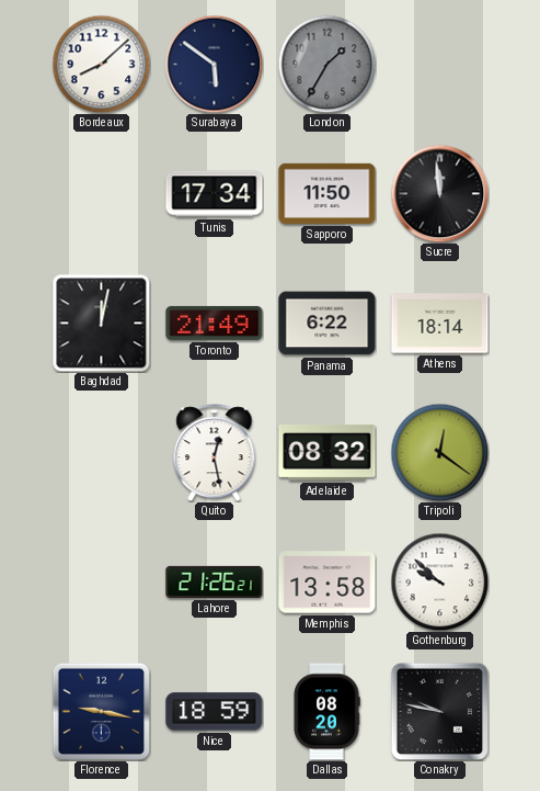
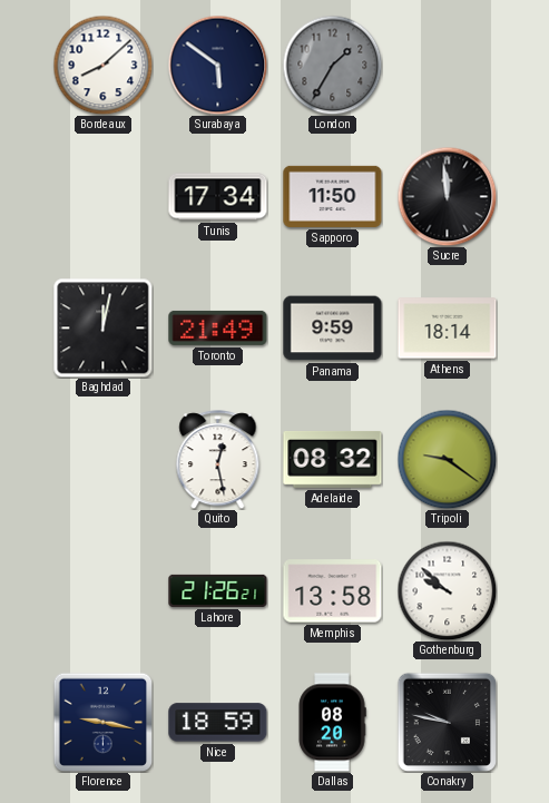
Panama: 6:22 -> 9:59 (333, 329)
Tripoli: 12:21 -> 9:21 (447, 459)
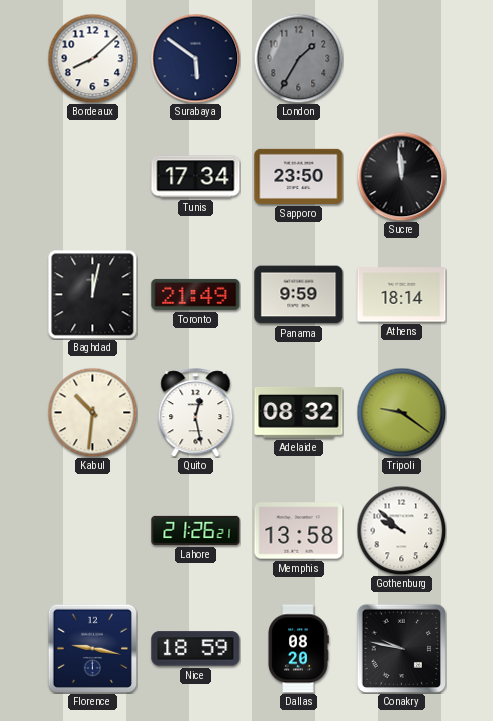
Sapporo: 11:50 -> 23:50 (299, 176)
Kabul: none -> 10:31 (92, 412)
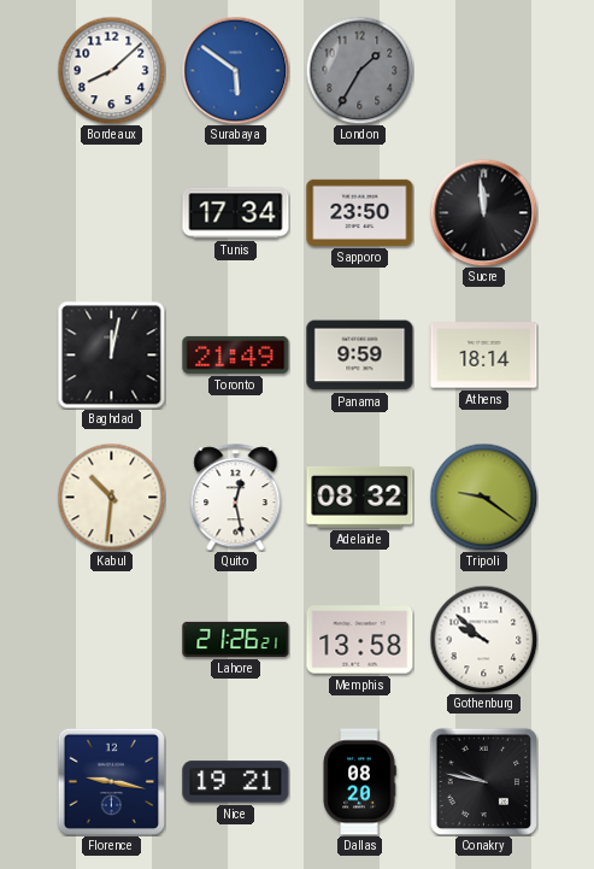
Surabaya dial: navy -> blue (235, 70)
Nice: 18:59 -> 19:21 (236, 782)
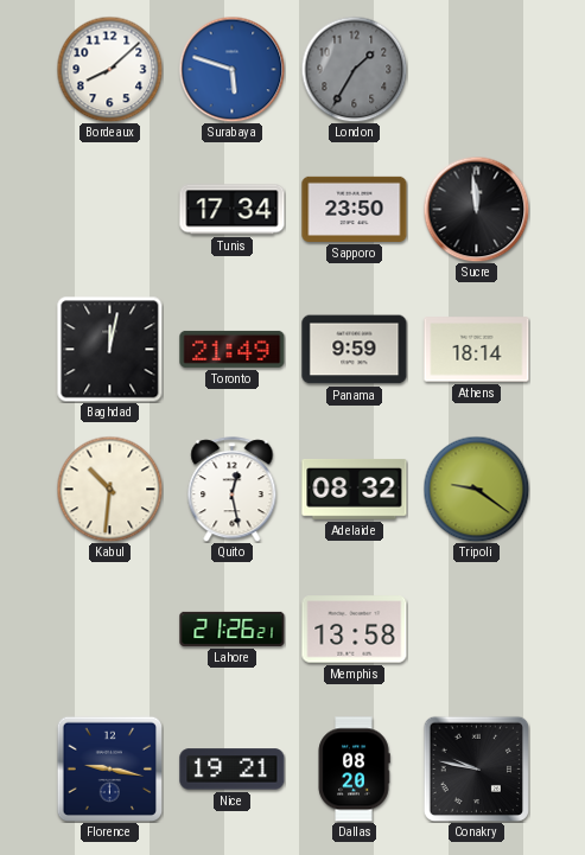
Surabaya: 5:51 -> 5:48 (231, 69)
Gothenburg: 9:52 -> none (483, 639)
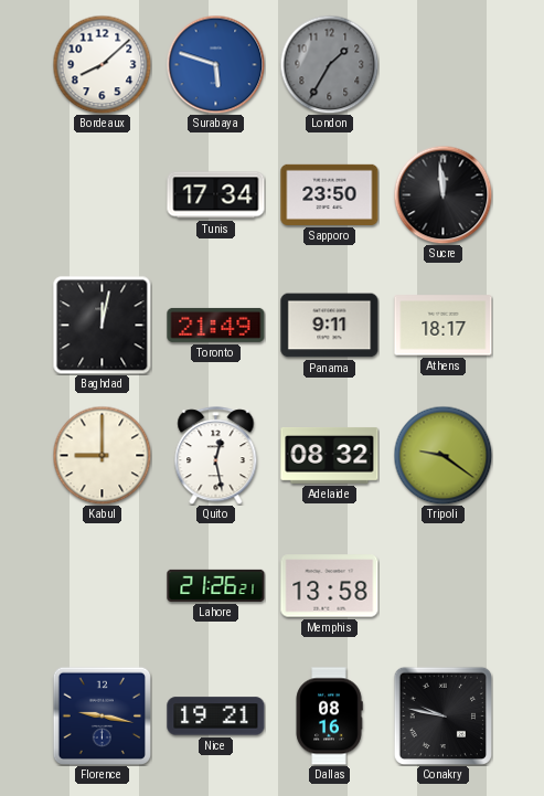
Panama: 9:59 -> 9:11 (330, 326)
Athens: 18:14 -> 18:17 (444, 326)
Kabul: 10:31 -> 9:00 (102, 455)
Dallas: 08:20 -> 08:16 (329, 717)
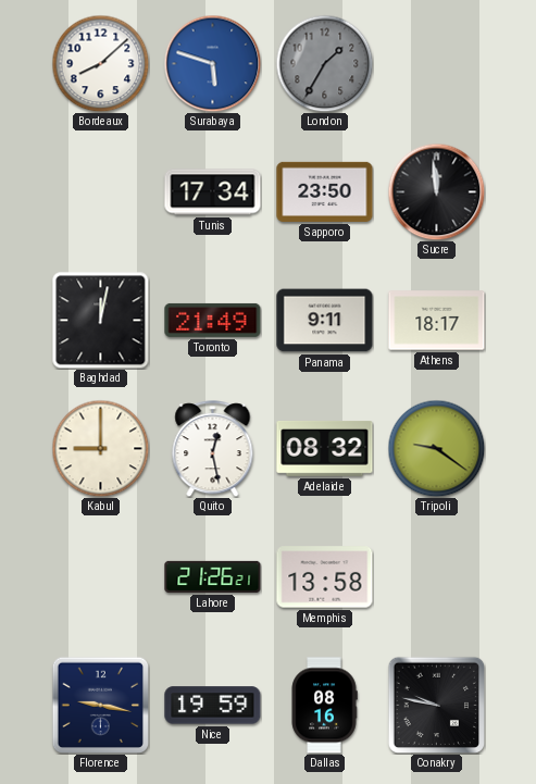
Nice: 19:21 -> 19:59 (213, 706)
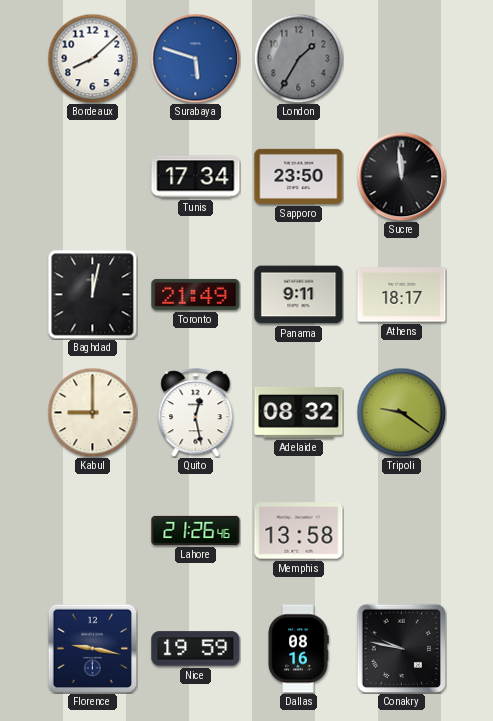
Lahore: 21:26:21 -> 21:26:46 (196, 530)
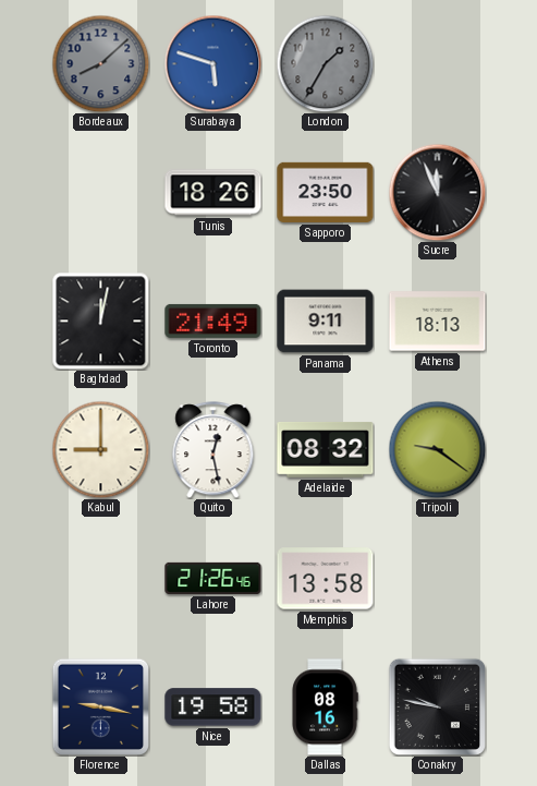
Bordeaux dial: white -> grey (100, 63)
Tunis: 17:34 -> 18:26 (213, 193)
Sucre: 11:59 -> 11:56 (437, 192)
Athens: 18:17 -> 18:13 (438, 322)
Nice: 19:59 -> 19:58 (213, 708)
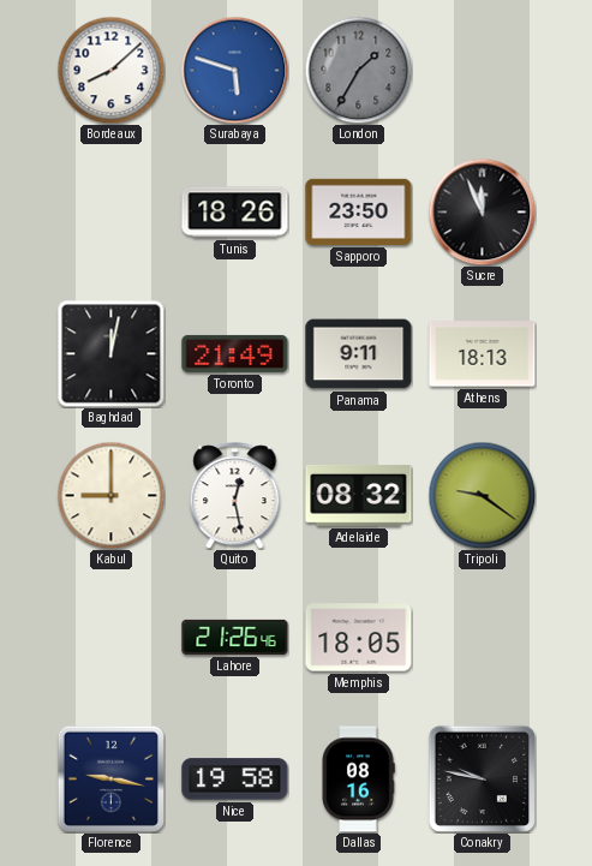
Bordeaux dial: grey -> white (110, 70)
Memphis: 13:58 -> 18:05 (359, 638)
